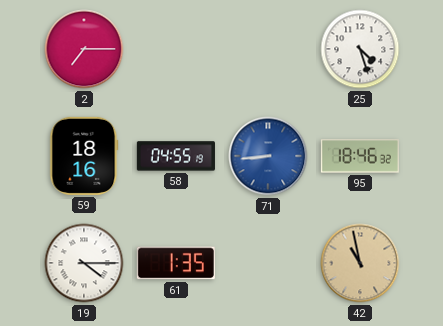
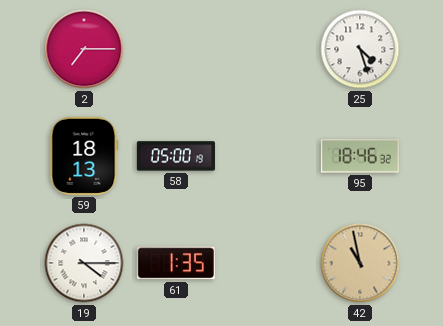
59: 18:16 -> 18:13 (84, 156)
58: 04:55 -> 05:00 (176, 156)
71: 8:44 -> none (268, 156)
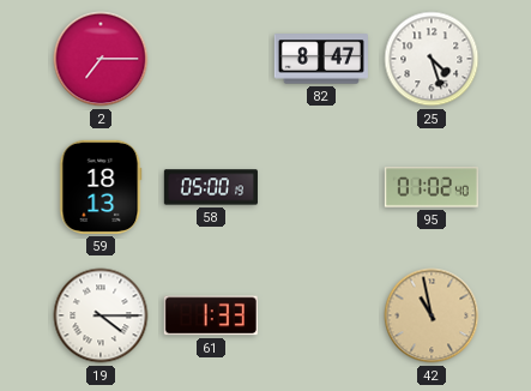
82: none -> 8:47 (321, 59)
95: 18:46 -> 01:02 (432, 187)
61: 1:35 -> 1:33 (211, 315)
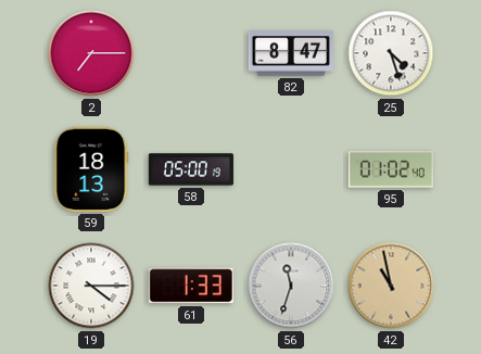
56: none -> 11:33 (291, 286)
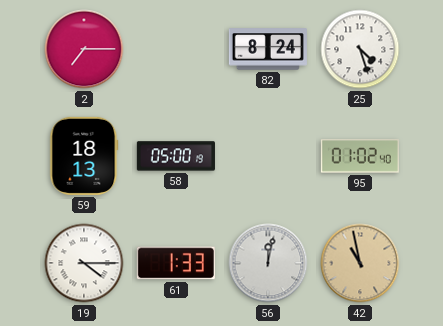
82: 8:47 -> 8:24 (268, 49)
56: 11:33 -> 12:02 (268, 263)
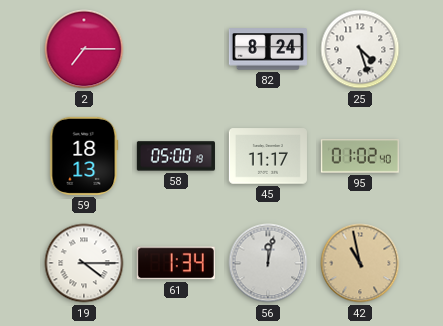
45: none -> 11:17 (268, 156)
61: 1:33 -> 1:34 (176, 263)
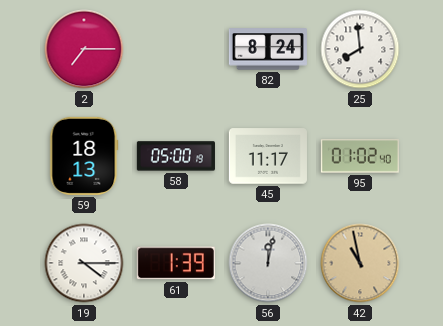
25: 4:27 -> 7:59 (360, 49)
61: 1:34 -> 1:39 (176, 263)
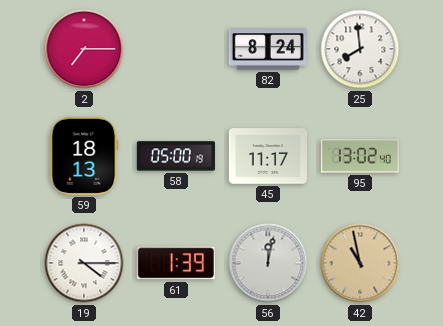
95: 01:02 -> 13:02 (360, 156)
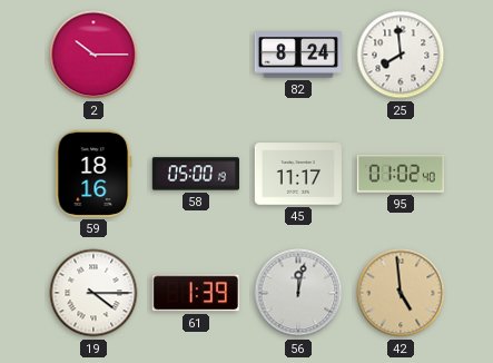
2: 7:15 -> 10:15 (93, 55)
59: 18:13 -> 18:16 (93, 174)
95: 13:02 -> 01:02 (401, 174)
42: 10:58 -> 4:59 (401, 293)
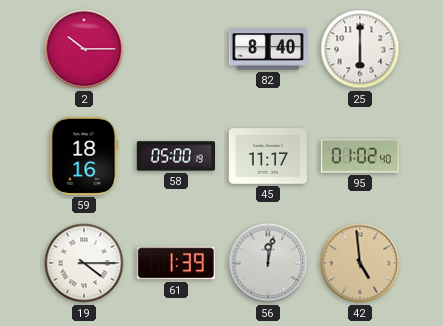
82: 8:24 -> 8:40 (268, 49)
25: 7:59 -> 6:00 (360, 49)
